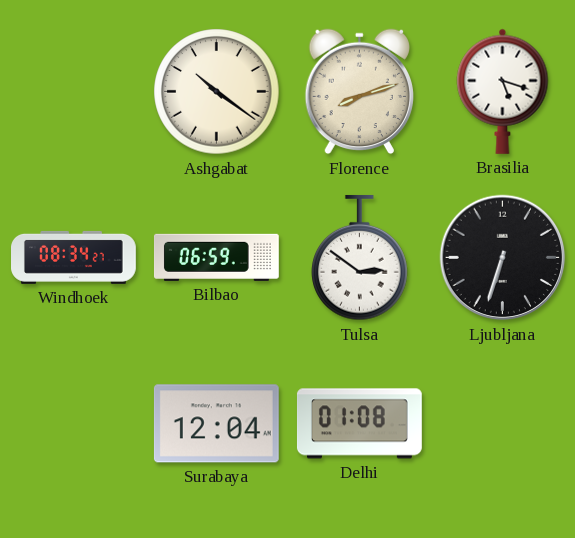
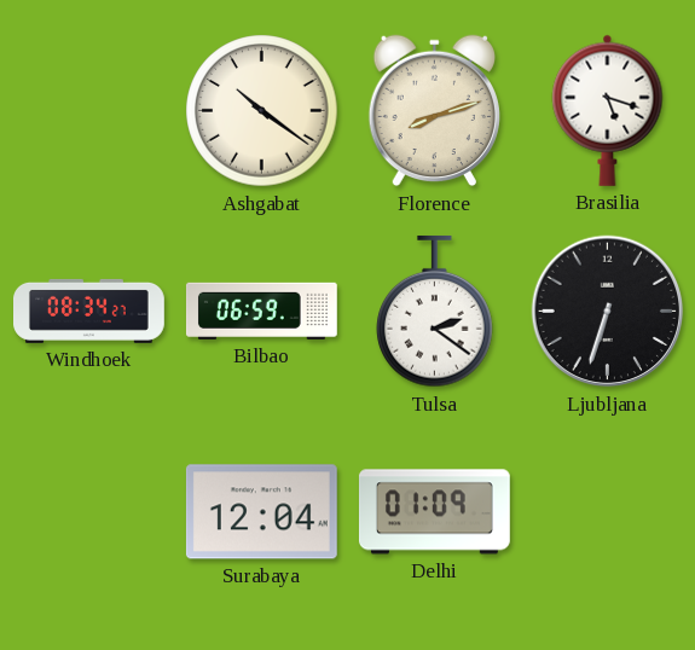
Tulsa: 2:51 -> 2:21 (435, 312)
Delhi: 01:08 -> 01:09 (434, 512)
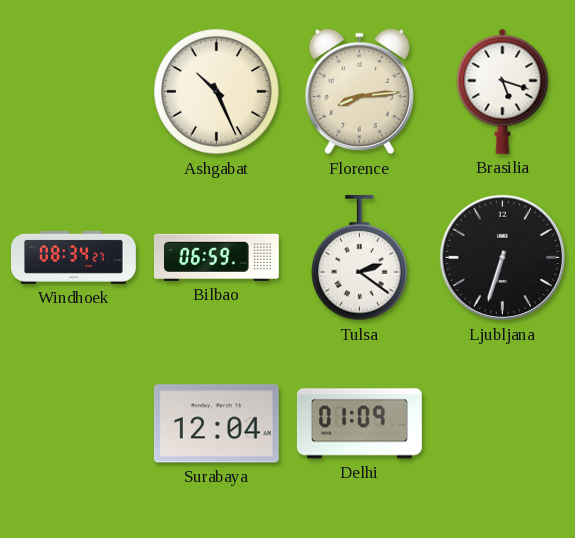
Ashgabat: 10:21 -> 10:26 (217, 92)
Florence: 8:12 -> 8:14 (359, 92)
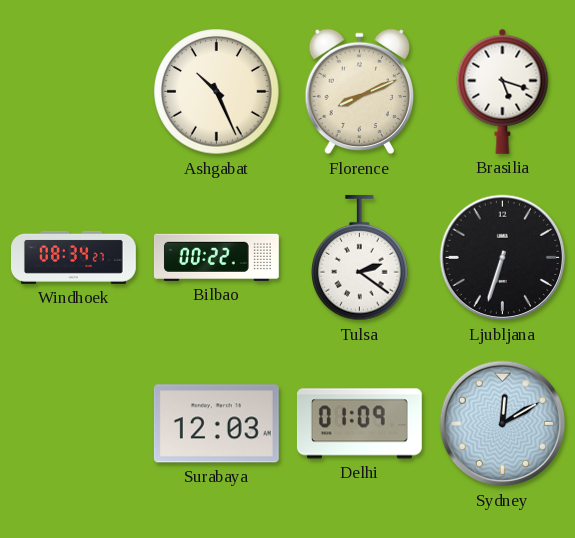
Florence: 8:14 -> 8:11 (359, 92)
Bilbao: 06:59 -> 00:22 (216, 257)
Surabaya: 12:04 -> 12:03 (216, 424)
Sydney: none -> 12:10 (503, 424)
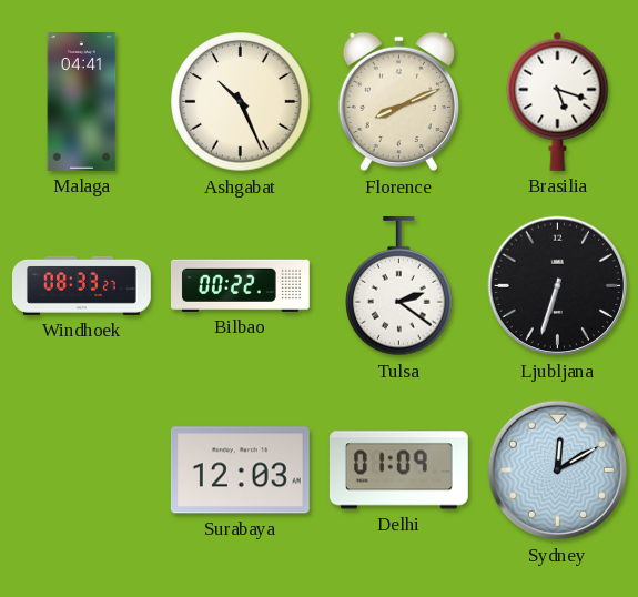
Malaga: none -> 04:41 (82, 102)
Windhoek: 08:34 -> 08:33 (82, 285)
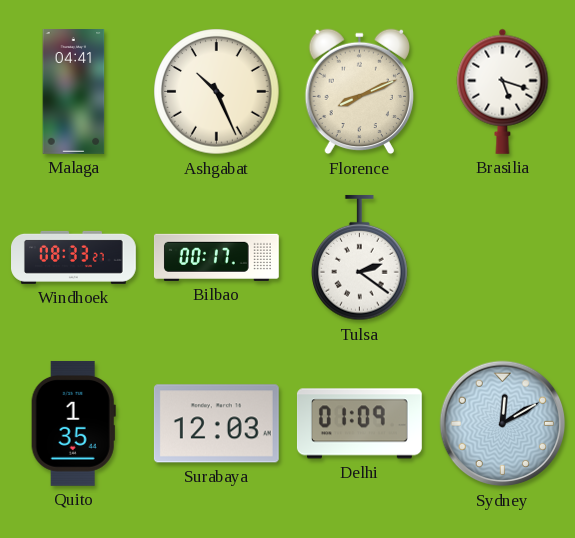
Bilbao: 00:22 -> 00:17 (216, 257)
Ljubljana: 6:33 -> none (558, 286)
Quito: none -> 1:35 (73, 423)
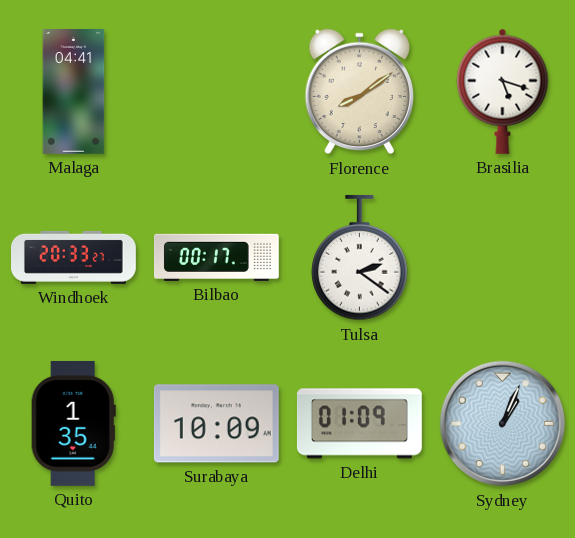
Ashgabat: 10:26 -> none (217, 92)
Florence: 8:11 -> 8:09 (359, 92)
Windhoek: 08:33 -> 20:33 (74, 257)
Surabaya: 12:03 -> 10:09 (216, 424)
Sydney: 12:10 -> 1:04 (503, 424)
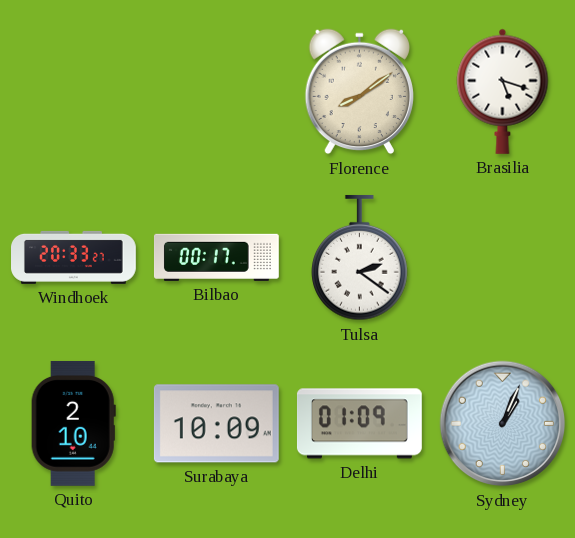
Malaga: 04:41 -> none (74, 92)
Quito: 1:35 -> 2:10 (73, 423)
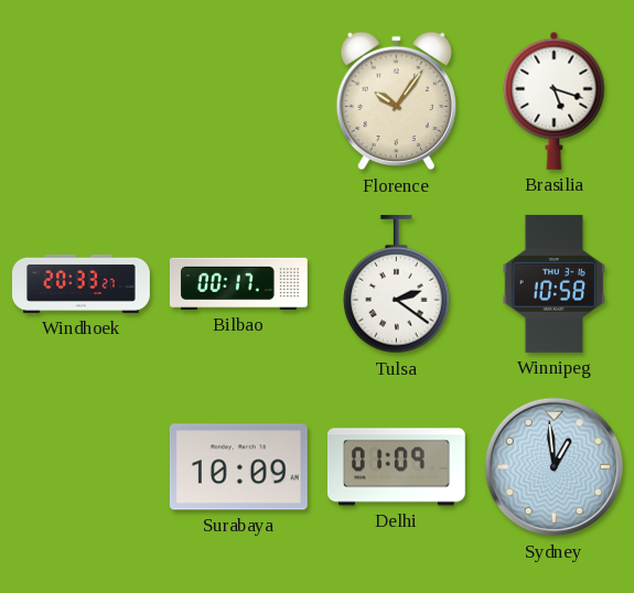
Florence: 8:09 -> 10:06 (396, 101)
Winnipeg: none -> 10:58 (555, 283)
Quito: 2:10 -> none (73, 423)
Sydney: 1:04 -> 12:59 (555, 467)
